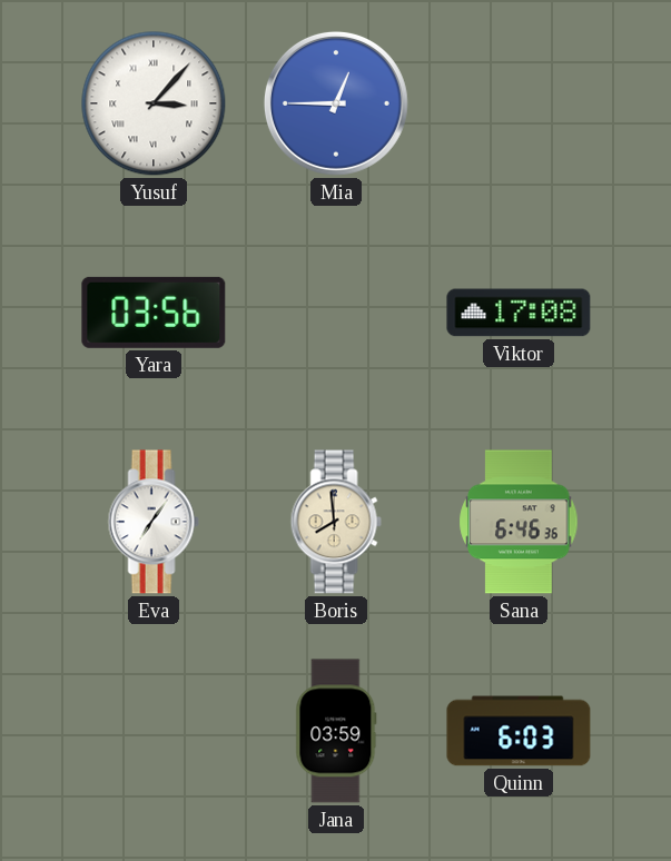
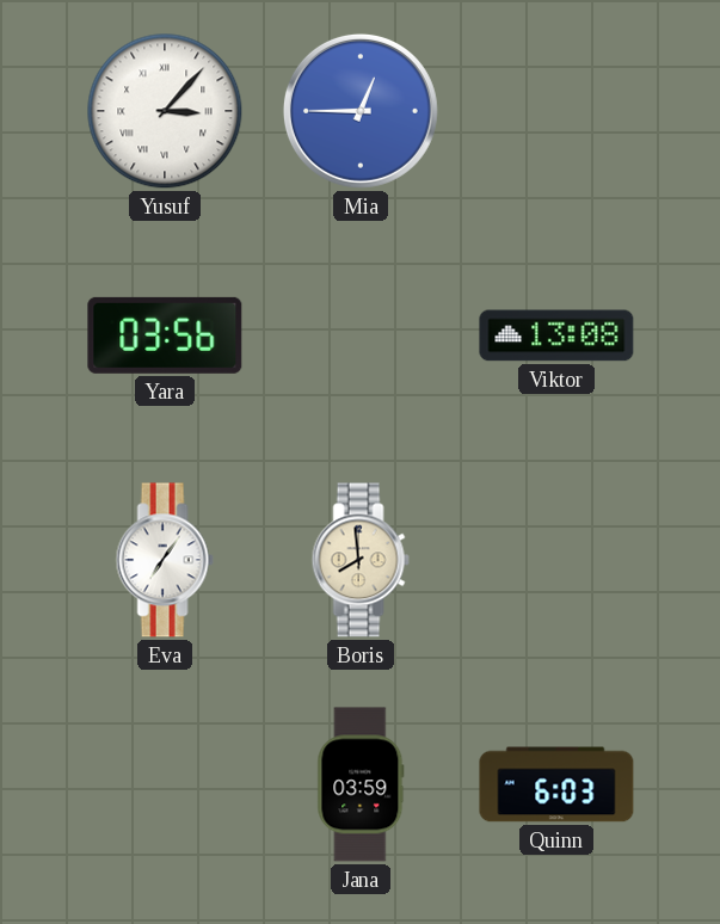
Viktor: 17:08 -> 13:08 (556, 335)
Sana: 6:46 -> none (519, 522)
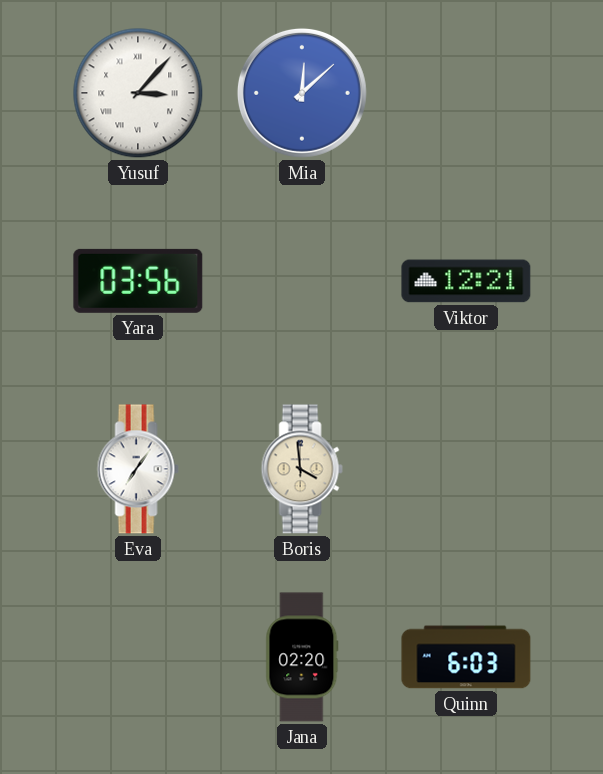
Mia: 12:45 -> 12:08 (302, 93)
Viktor: 13:08 -> 12:21 (466, 281)
Boris: 7:59 -> 3:59 (302, 469)
Jana: 03:59 -> 02:20 (302, 657)
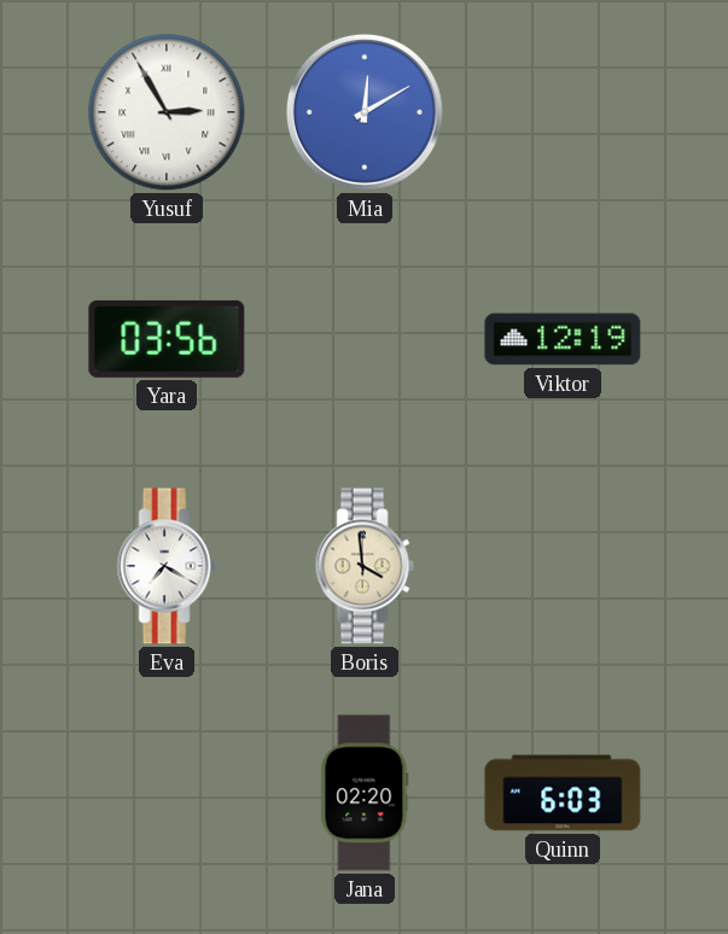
Yusuf: 3:07 -> 2:55 (167, 112)
Mia: 12:08 -> 12:10 (365, 112)
Viktor: 12:21 -> 12:19 (563, 339)
Eva: 7:06 -> 7:20 (167, 566)
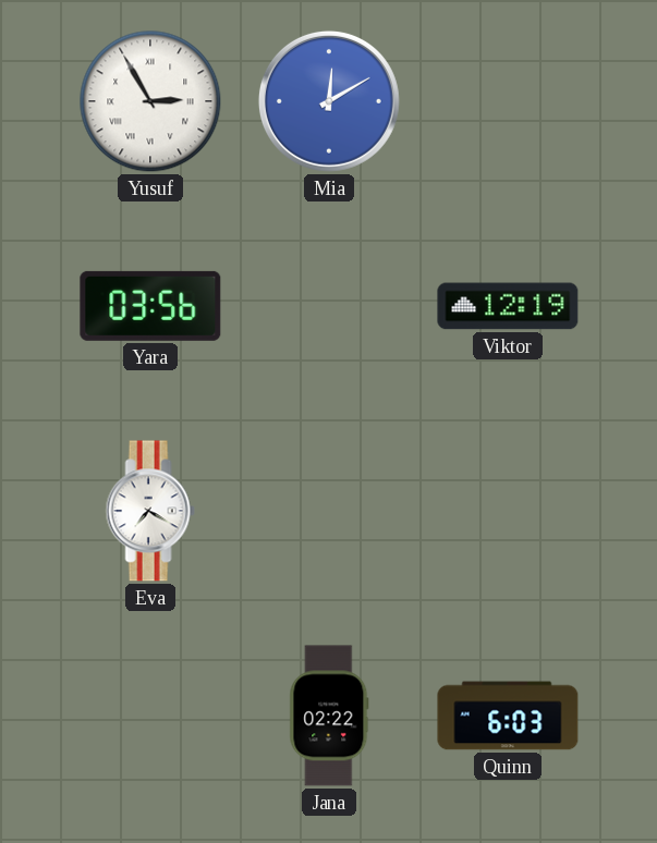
Boris: 3:59 -> none (365, 566)
Jana: 02:20 -> 02:22 (329, 716)
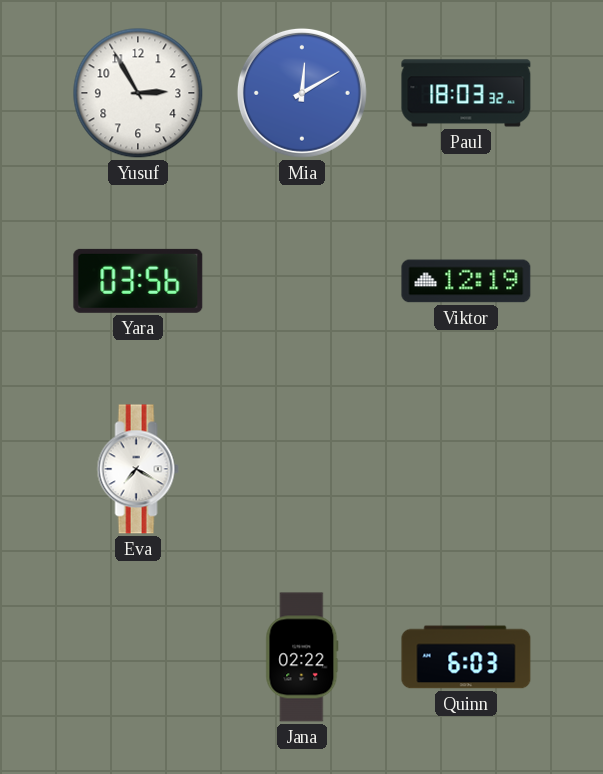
Yusuf numerals: Roman -> Arabic (138, 93)
Paul: none -> 18:03 (466, 93)
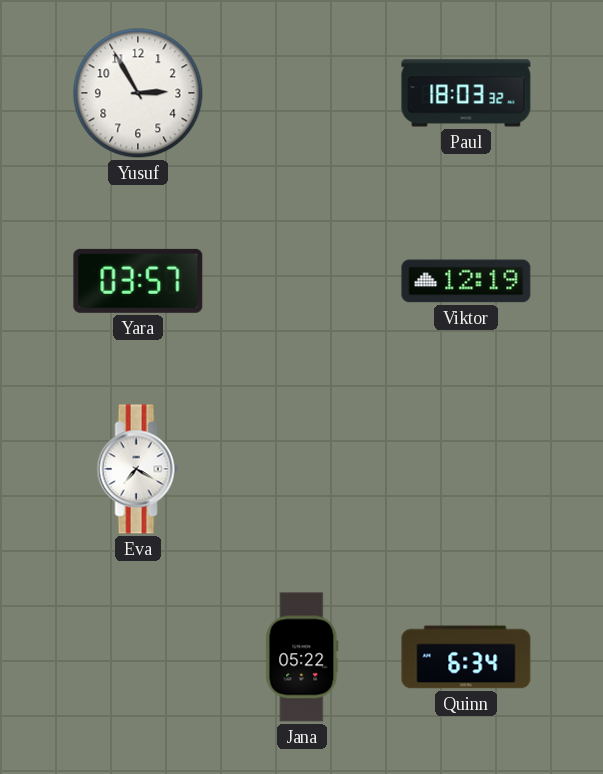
Mia: 12:10 -> none (302, 93)
Yara: 03:56 -> 03:57 (138, 281)
Jana: 02:22 -> 05:22 (302, 657)
Quinn: 6:03 -> 6:34 (466, 657)
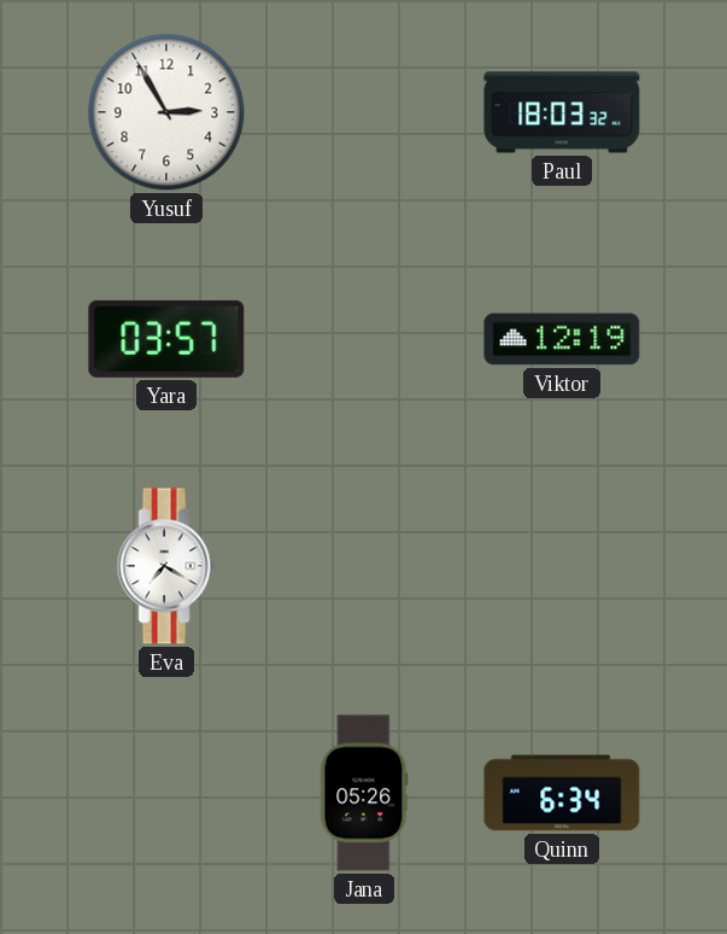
Jana: 05:22 -> 05:26 (364, 793)
